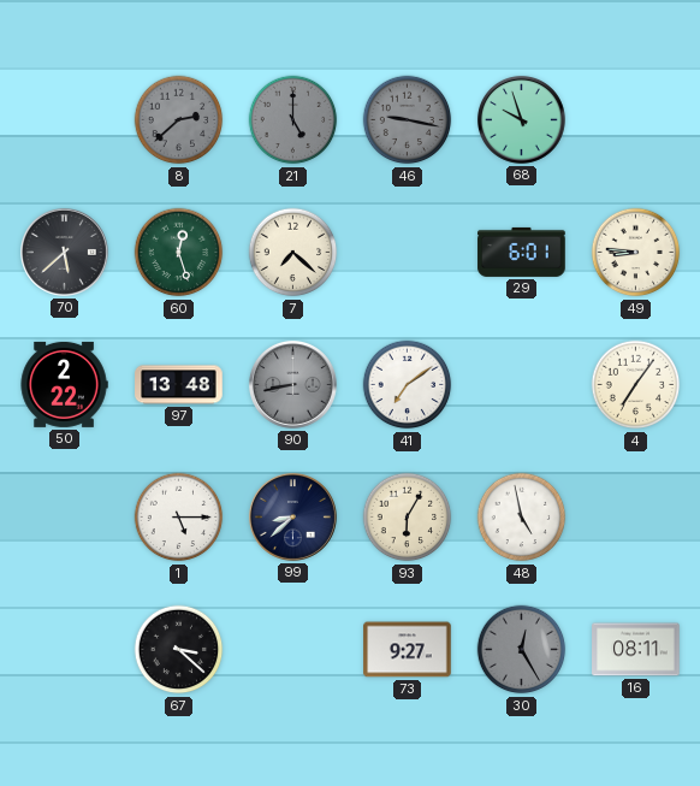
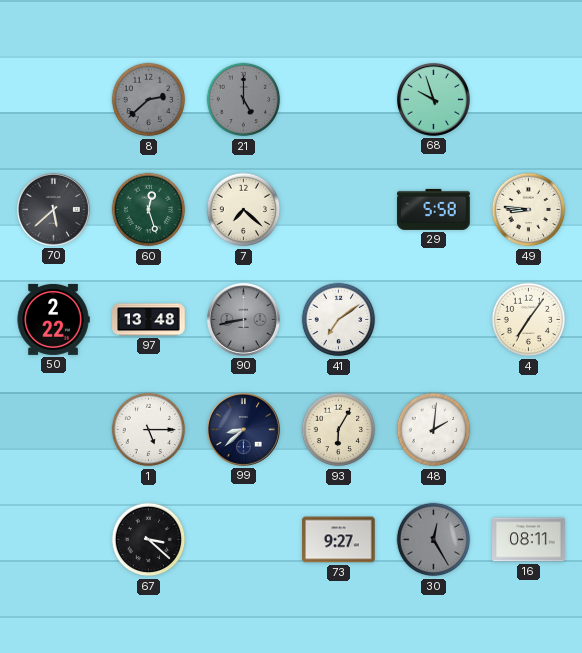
46: 9:17 -> none (408, 120)
29: 6:01 -> 5:58 (434, 209)
48: 4:58 -> 2:01 (434, 430)
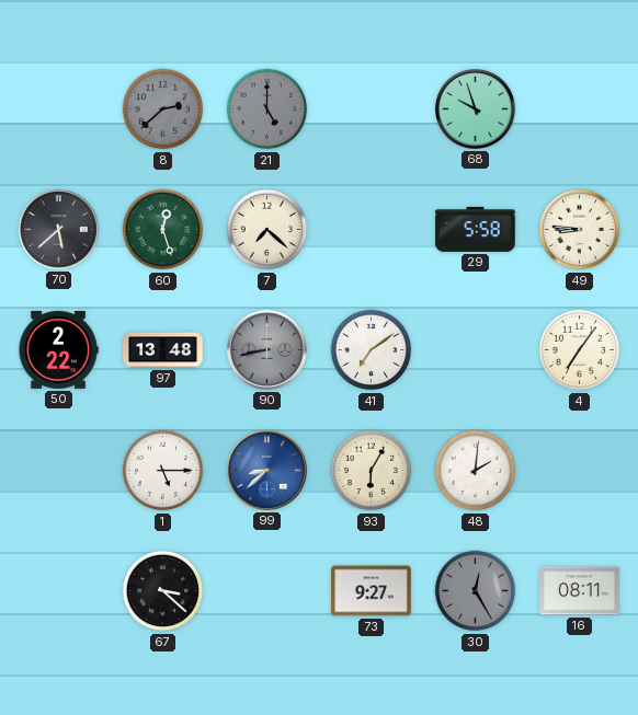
99 dial: navy -> blue (266, 470)
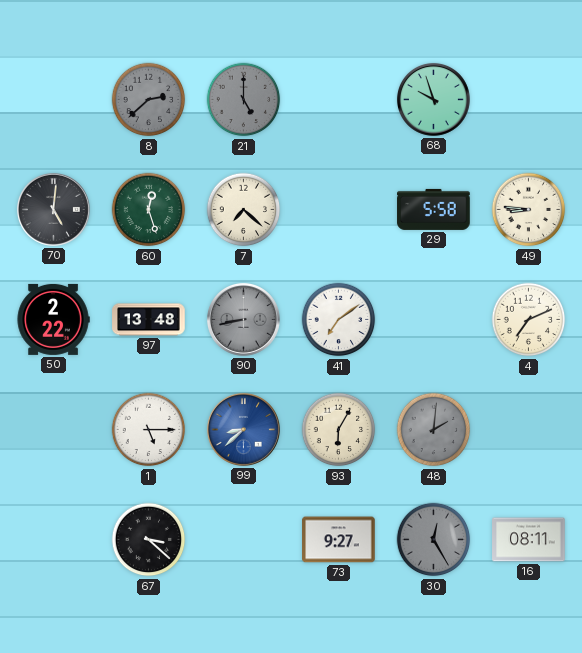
70: 5:38 -> 5:01 (53, 209)
4: 7:06 -> 7:11 (529, 320)
48 dial: white -> grey (434, 430)
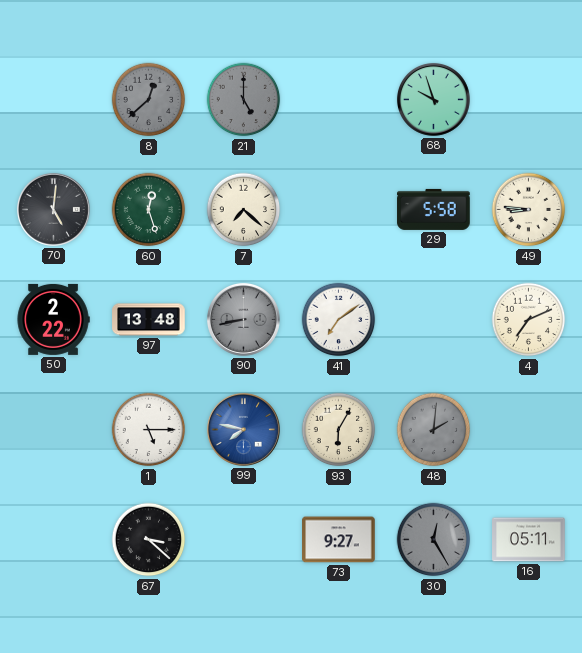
8: 2:38 -> 12:38 (149, 100)
99: 8:38 -> 7:47 (243, 429)
16: 08:11 -> 05:11 (529, 540)
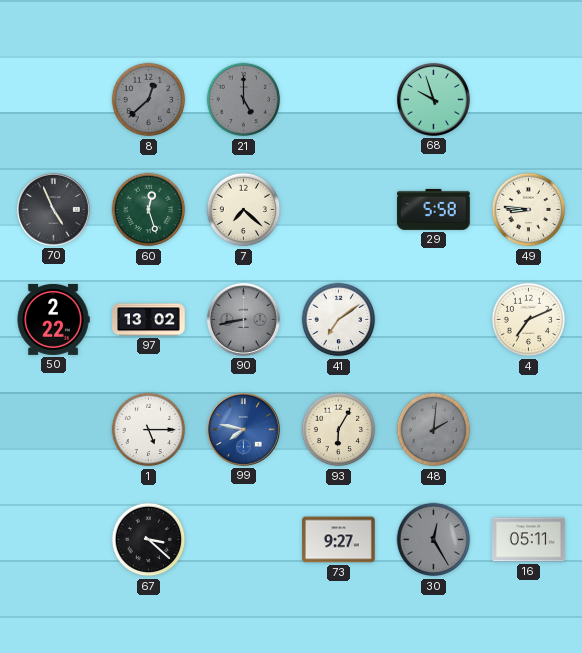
70: 5:01 -> 4:56 (53, 209)
97: 13:48 -> 13:02 (149, 320)
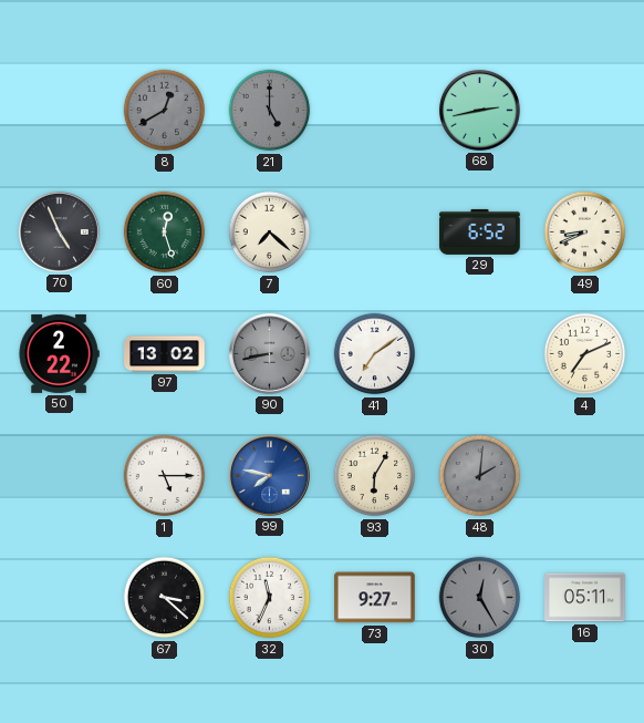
8: 12:38 -> 12:40 (165, 111)
68: 9:57 -> 2:43 (479, 110)
29: 5:58 -> 6:52 (480, 231)
49: 8:46 -> 8:41 (585, 233)
32: none -> 11:34 (270, 598)
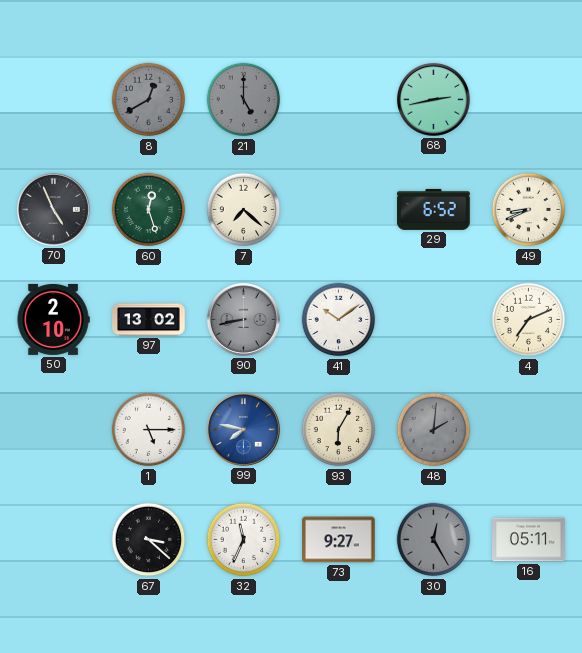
50: 2:22 -> 2:10 (53, 319)
41: 7:09 -> 10:09 (339, 320)
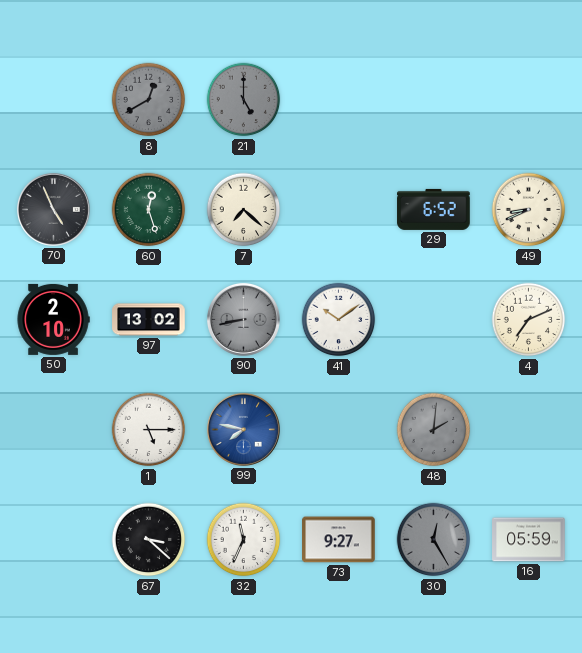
68: 2:43 -> none (433, 99)
93: 6:05 -> none (339, 430)
16: 05:11 -> 05:59 (529, 540)
